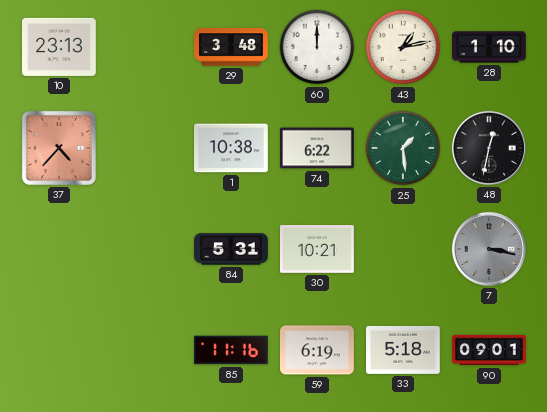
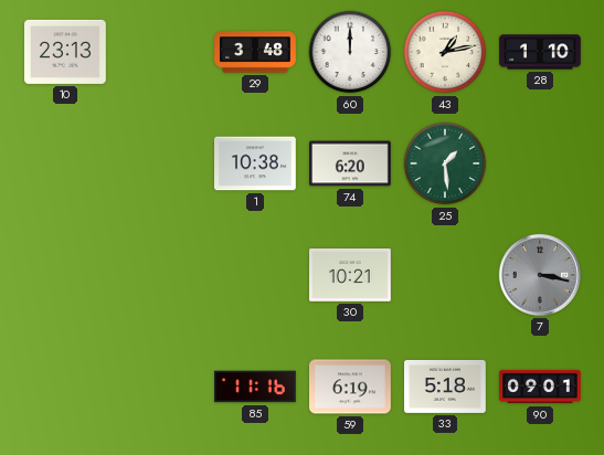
37: 4:37 -> none (59, 148)
74: 6:22 -> 6:20 (351, 163)
48: 12:32 -> none (489, 148)
84: 5:31 -> none (231, 249)
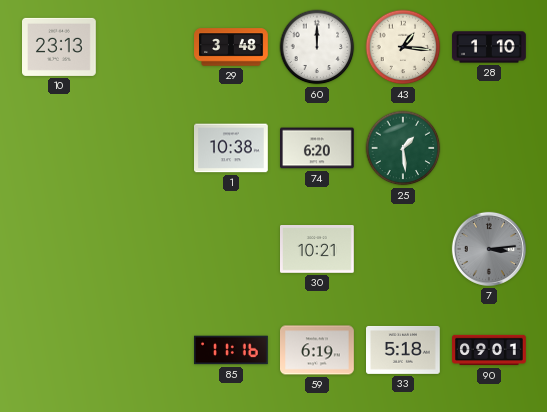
43: 1:13 -> 1:16 (403, 47)
7: 3:17 -> 3:14 (489, 249)
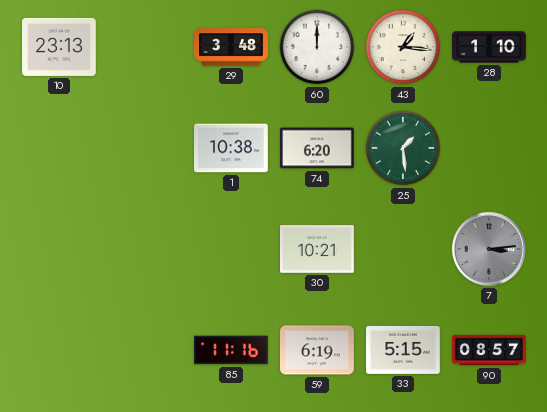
33: 5:18 -> 5:15 (404, 350)
90: 09:01 -> 08:57 (489, 350)
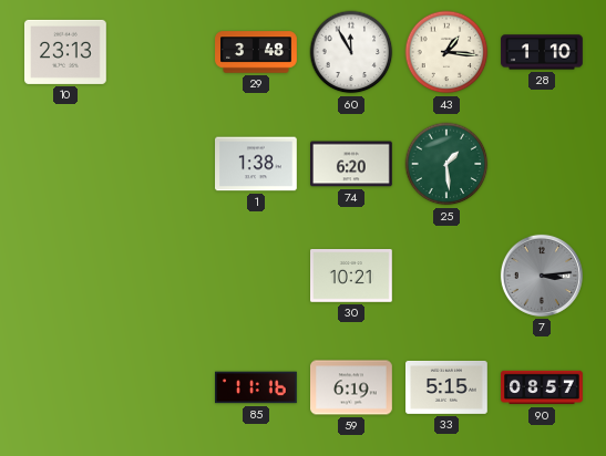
60: 12:00 -> 11:55 (351, 52)
1: 10:38 -> 1:38 (257, 164)
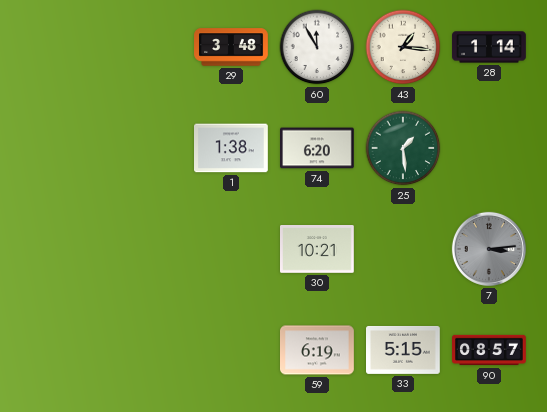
10: 23:13 -> none (66, 52)
28: 1:10 -> 1:14 (489, 47)
85: 11:16 -> none (257, 387)
